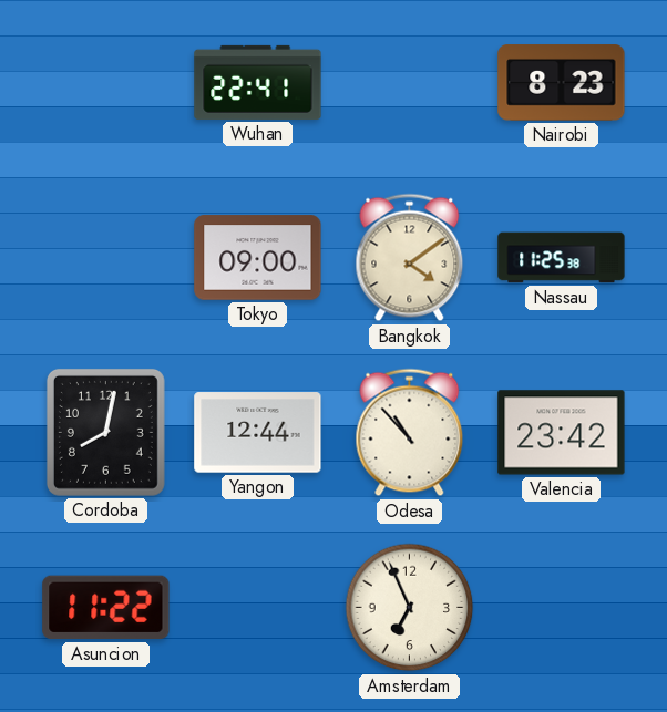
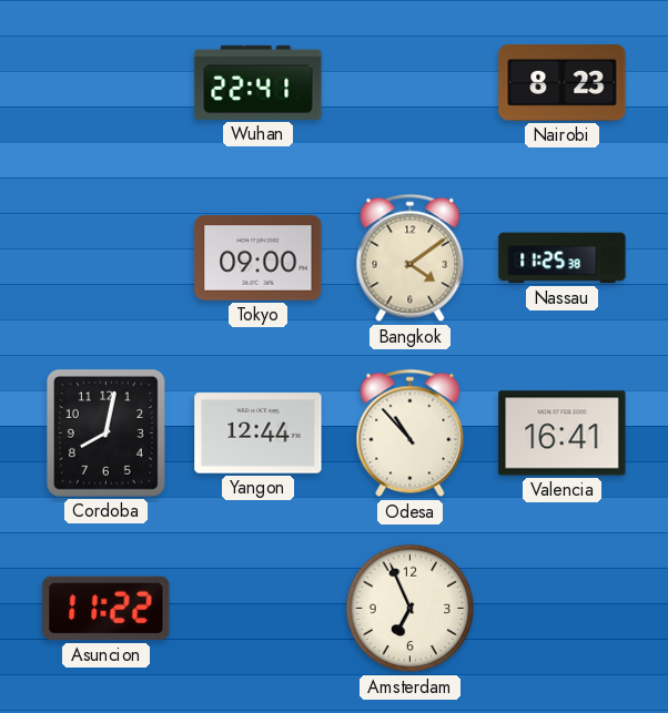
Valencia: 23:42 -> 16:41 (563, 434)
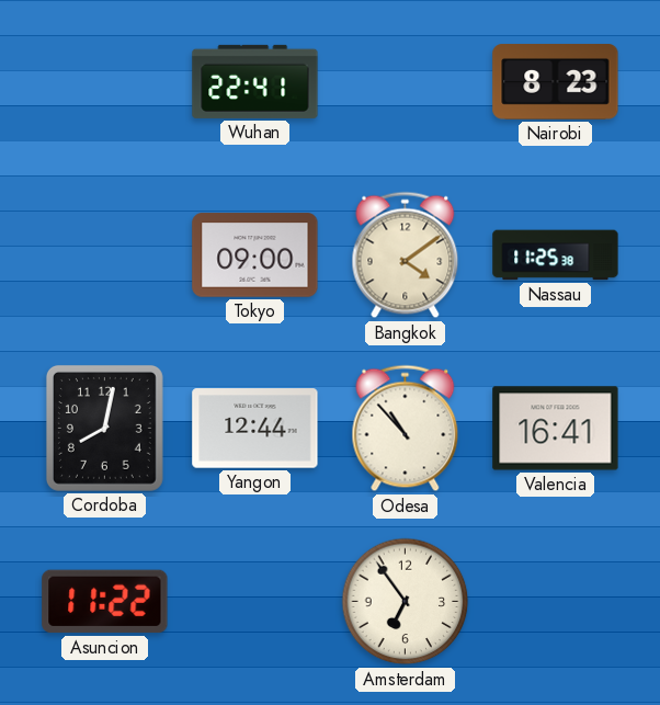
Amsterdam: 6:56 -> 6:54 (406, 602)
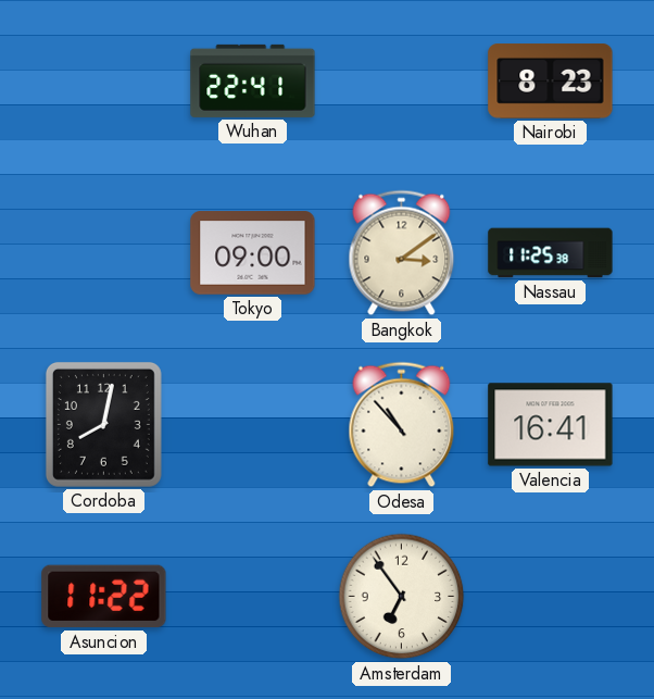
Bangkok: 4:09 -> 3:09 (402, 253)
Yangon: 12:44 -> none (255, 429)
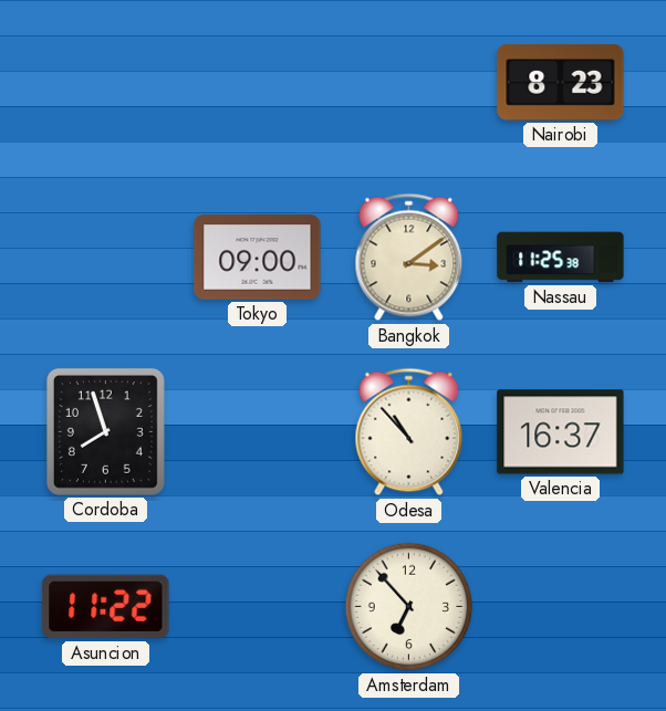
Wuhan: 22:41 -> none (253, 80)
Cordoba: 8:02 -> 7:57 (105, 431)
Valencia: 16:41 -> 16:37 (561, 432)
Amsterdam: 6:54 -> 6:53 (409, 607)
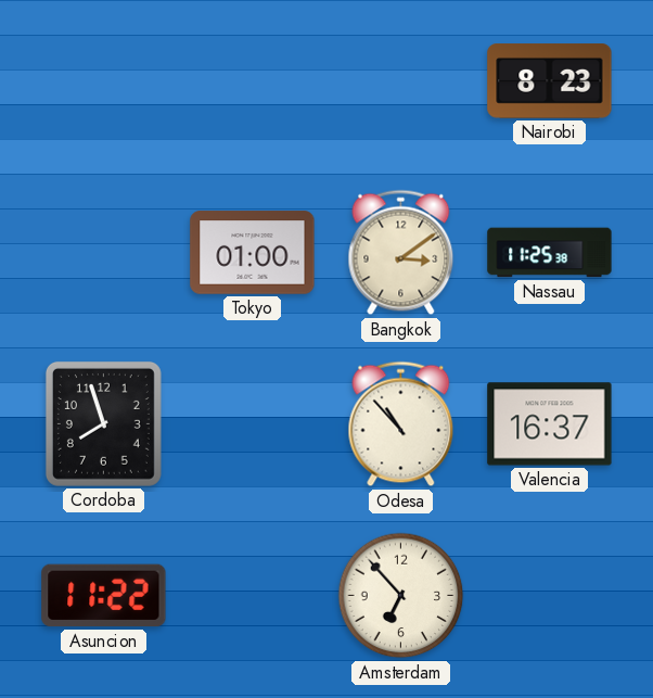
Tokyo: 09:00 -> 01:00 (253, 253)
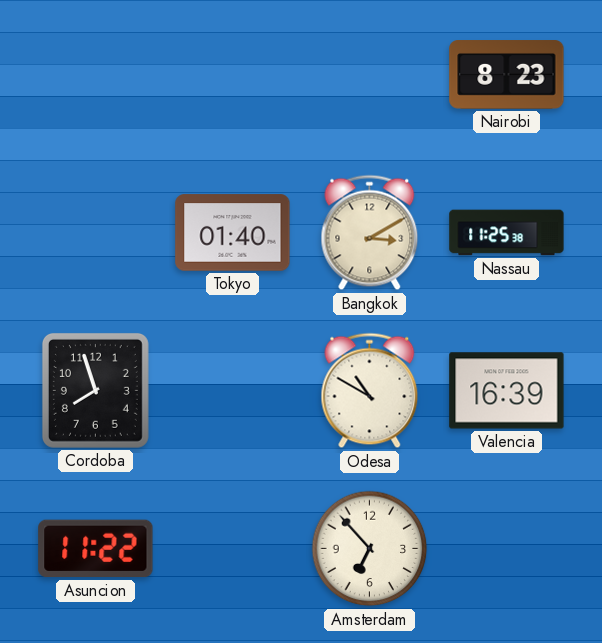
Tokyo: 01:00 -> 01:40 (233, 233)
Bangkok: 3:09 -> 3:10 (370, 233)
Odesa: 10:53 -> 10:50 (370, 391)
Valencia: 16:37 -> 16:39 (507, 391)
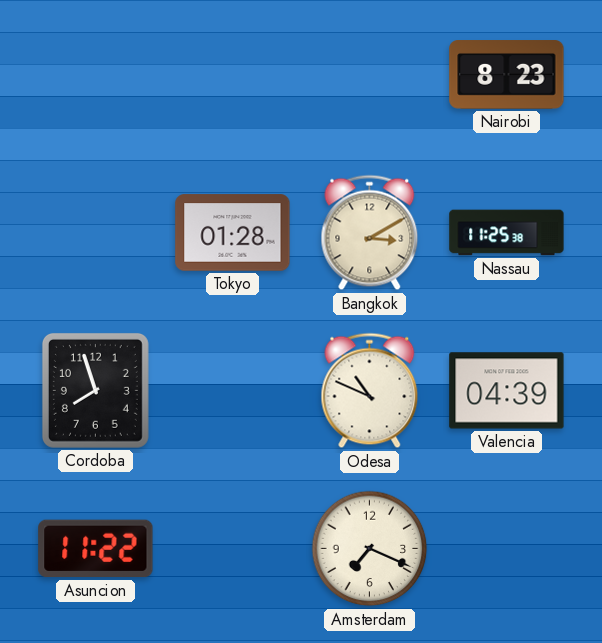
Tokyo: 01:40 -> 01:28 (233, 233)
Odesa: 10:50 -> 10:49 (370, 391)
Valencia: 16:39 -> 04:39 (507, 391)
Amsterdam: 6:53 -> 7:19 (370, 549)
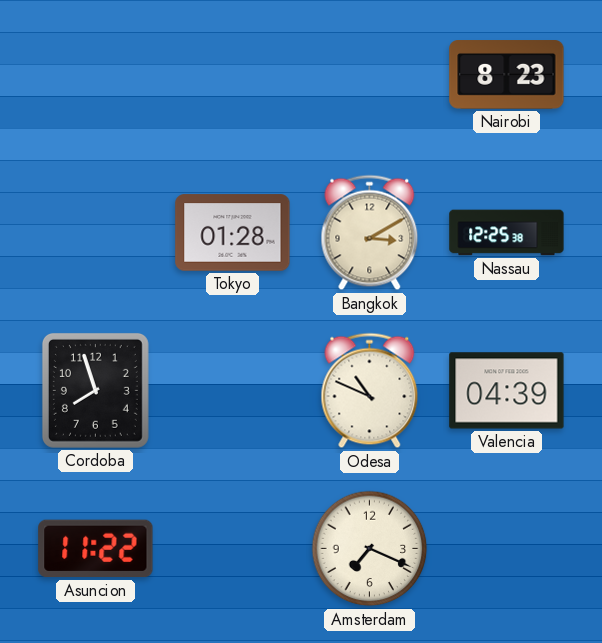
Nassau: 11:25 -> 12:25 (507, 233)
